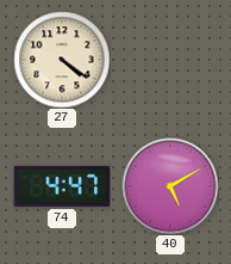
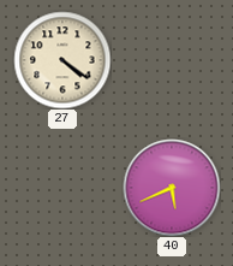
74: 4:47 -> none (61, 186)
40: 5:10 -> 5:41 (172, 188)
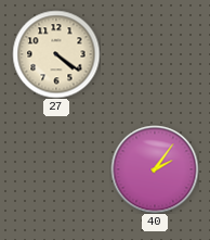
40: 5:41 -> 2:06 (155, 169)
